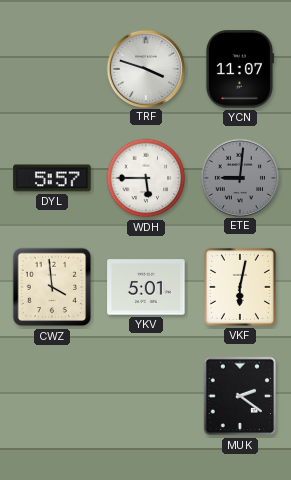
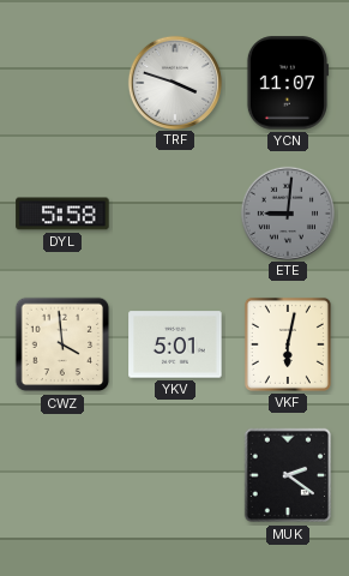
DYL: 5:57 -> 5:58 (62, 214)
WDH: 5:45 -> none (146, 178)
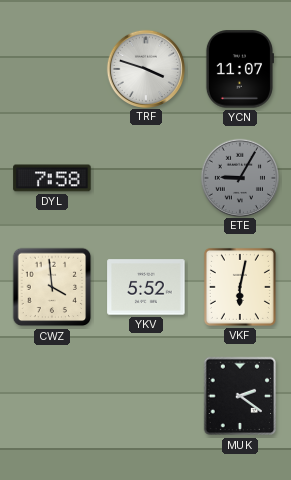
DYL: 5:58 -> 7:58 (52, 178)
ETE: 9:01 -> 9:05 (239, 177)
YKV: 5:01 -> 5:52 (146, 287)
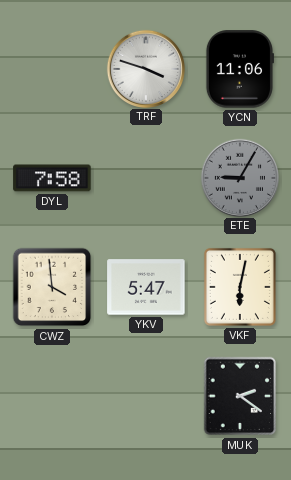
YCN: 11:07 -> 11:06 (239, 69)
YKV: 5:52 -> 5:47 (146, 287)
